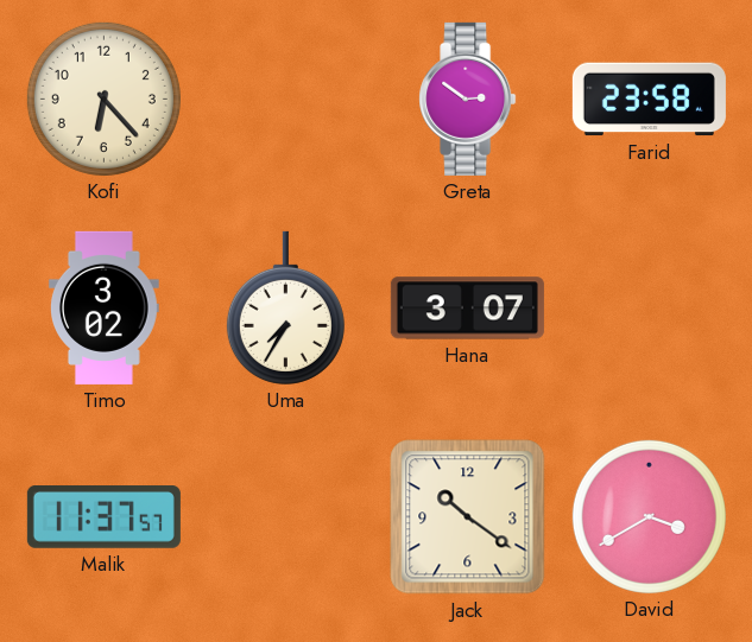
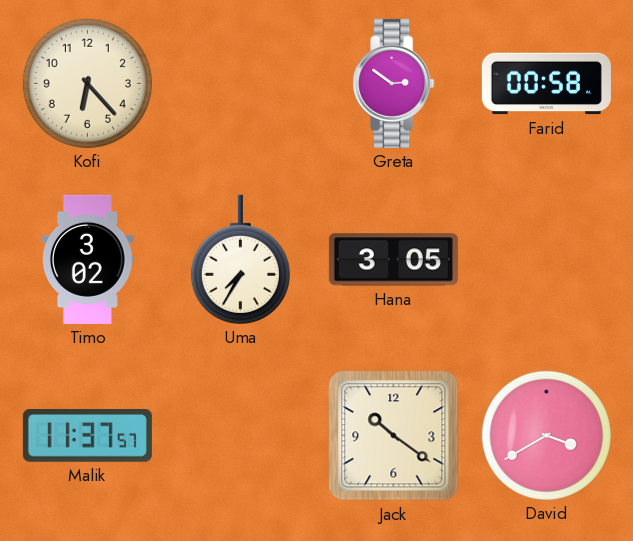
Farid: 23:58 -> 00:58 (546, 84)
Hana: 3:07 -> 3:05 (393, 260)
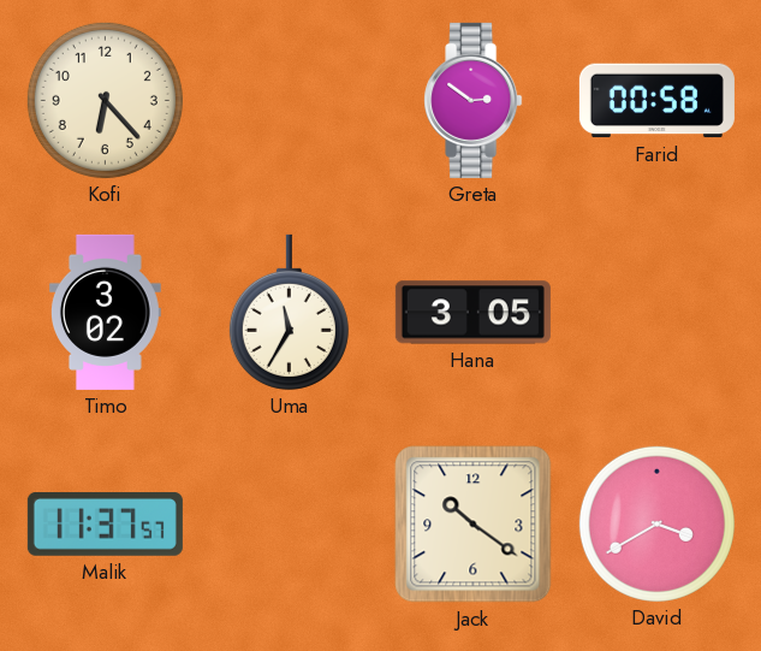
Uma: 7:35 -> 11:35 (289, 312)
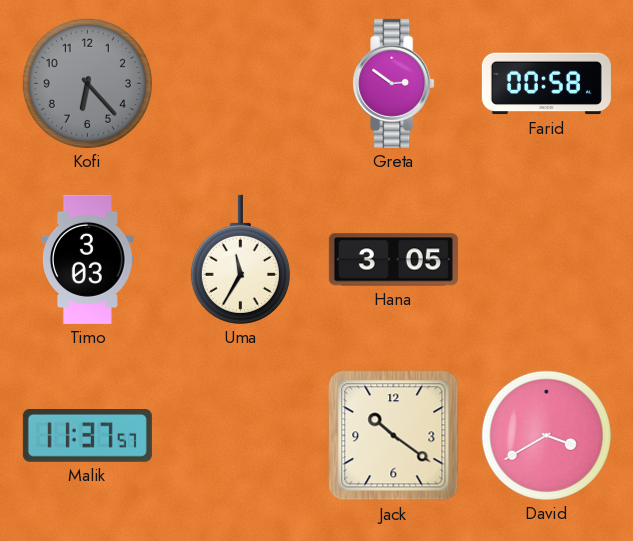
Kofi dial: cream -> grey (87, 83)
Timo: 3:02 -> 3:03 (88, 259)
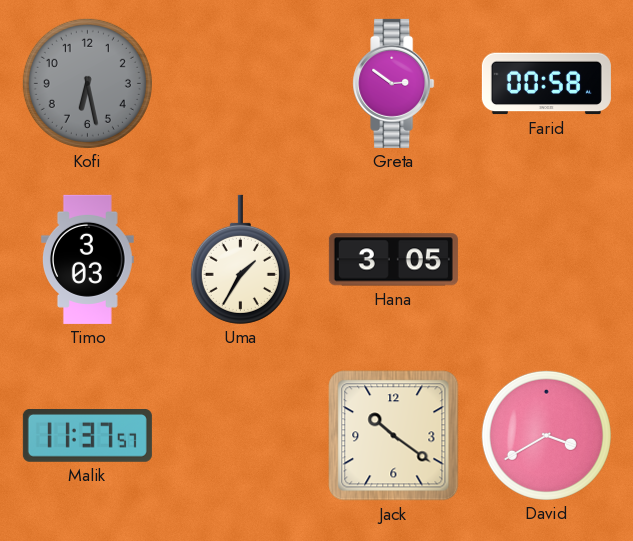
Kofi: 6:23 -> 6:28 (87, 83)
Uma: 11:35 -> 1:35 (240, 259)
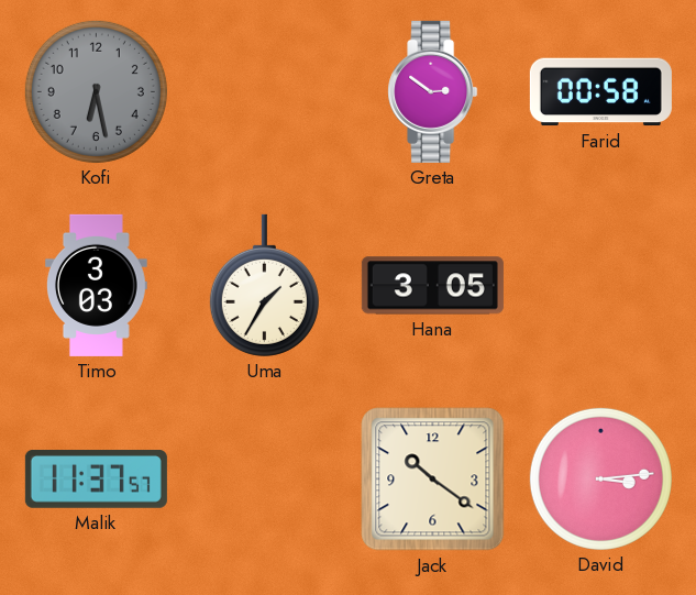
David: 3:40 -> 3:14 (600, 478)
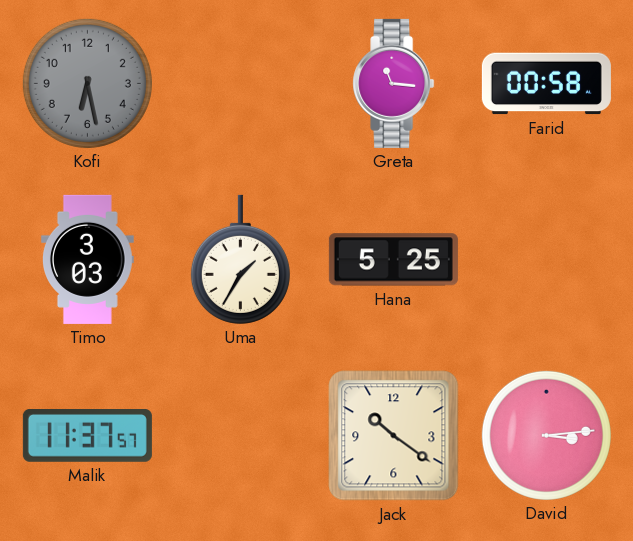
Greta: 2:51 -> 11:16 (394, 83)
Hana: 3:05 -> 5:25 (393, 260)
